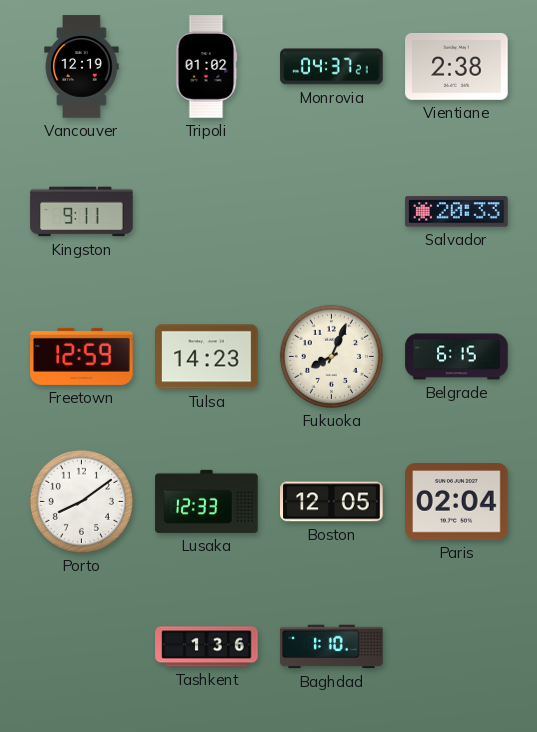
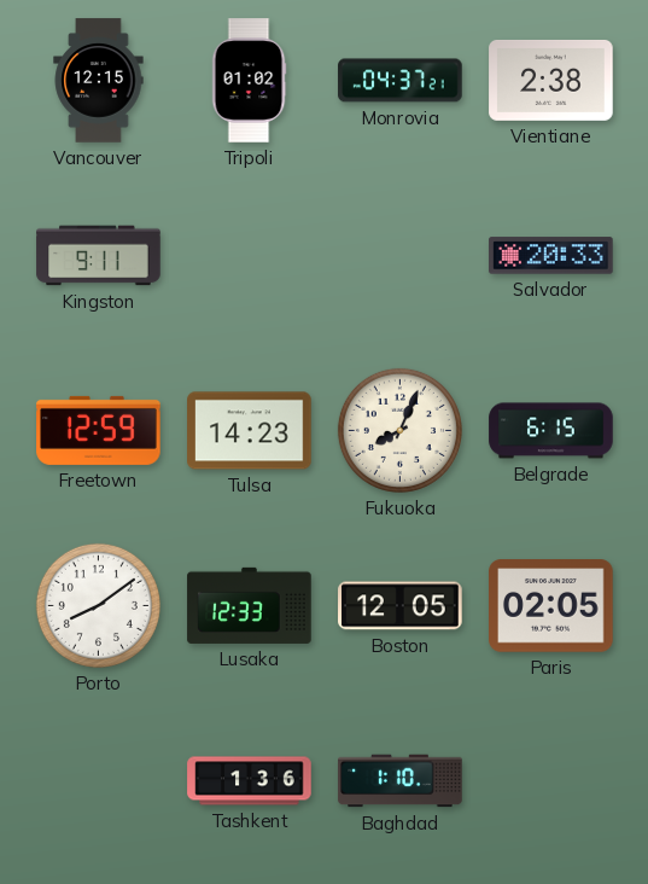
Vancouver: 12:19 -> 12:15 (99, 81)
Paris: 02:04 -> 02:05 (551, 606)
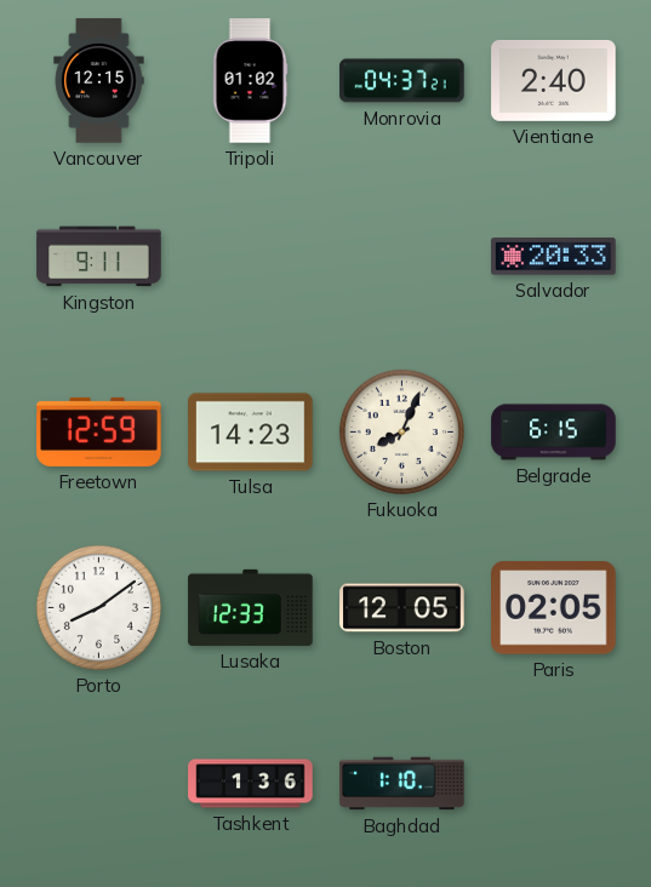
Vientiane: 2:38 -> 2:40 (554, 81)
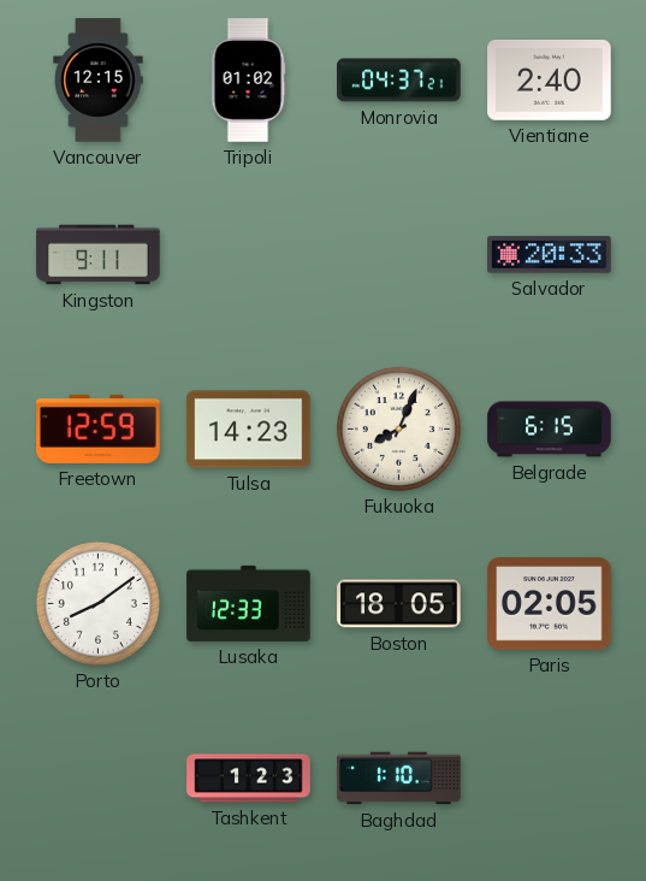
Boston: 12:05 -> 18:05 (399, 604)
Tashkent: 1:36 -> 1:23 (249, 779)
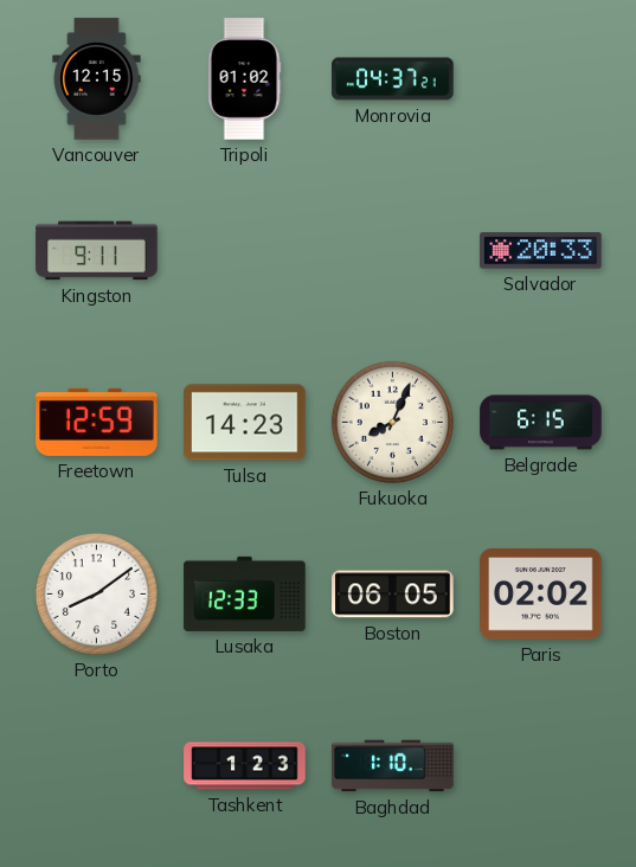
Vientiane: 2:40 -> none (550, 81)
Boston: 18:05 -> 06:05 (393, 595)
Paris: 02:05 -> 02:02 (541, 595)
